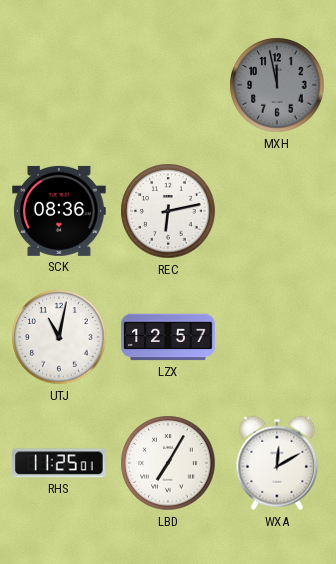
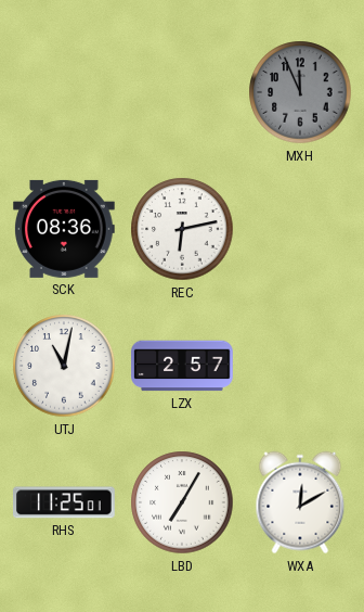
MXH: 11:58 -> 11:56 (300, 92)
LZX: 12:57 -> 2:57 (182, 366)
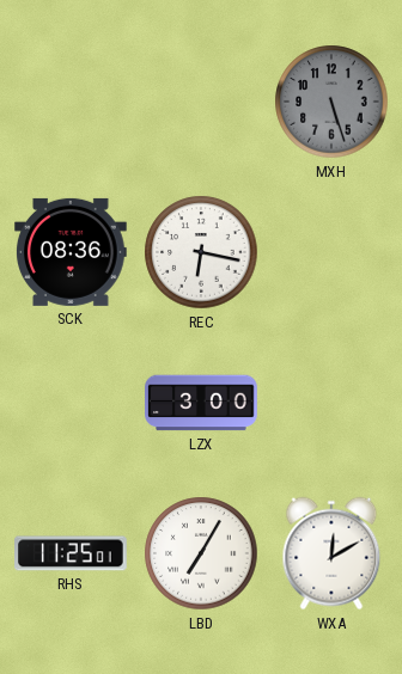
MXH: 11:56 -> 5:27 (331, 102)
REC: 6:13 -> 6:17 (201, 252)
UTJ: 11:02 -> none (64, 366)
LZX: 2:57 -> 3:00 (201, 403)
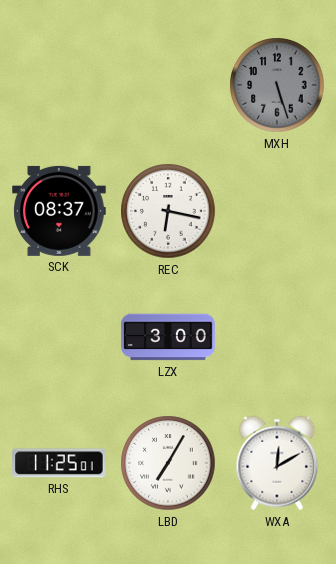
SCK: 08:36 -> 08:37 (60, 211)
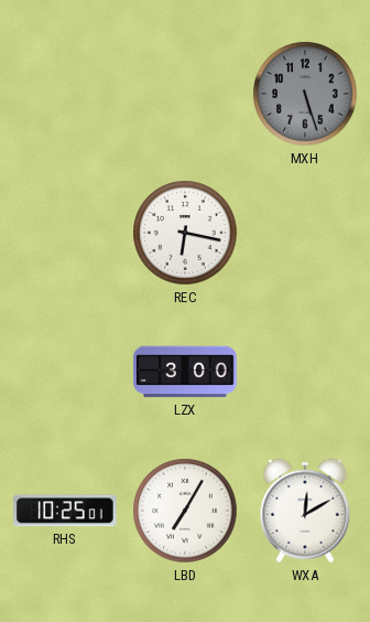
SCK: 08:37 -> none (60, 211)
RHS: 11:25 -> 10:25 (66, 511)
